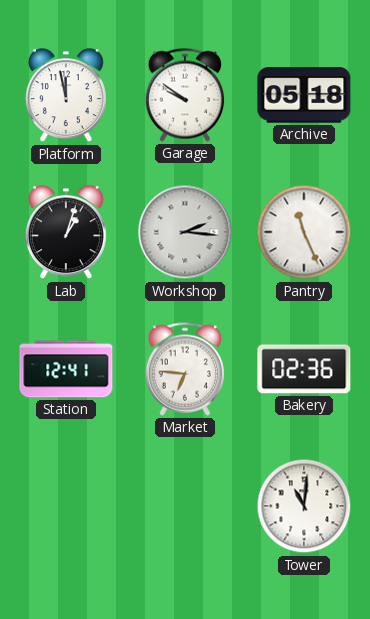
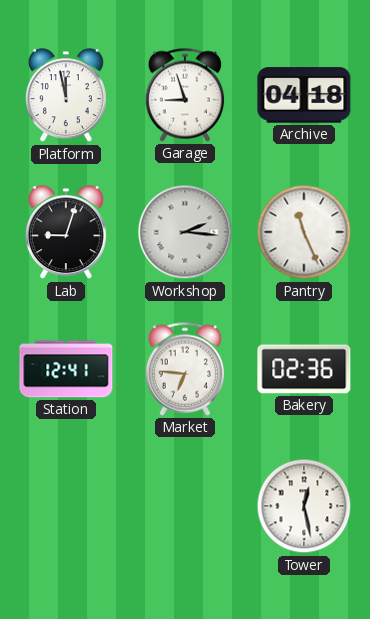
Garage: 9:51 -> 8:57 (185, 95)
Archive: 05:18 -> 04:18 (304, 95)
Lab: 1:03 -> 9:03 (66, 233)
Tower: 11:01 -> 12:28 (304, 506)
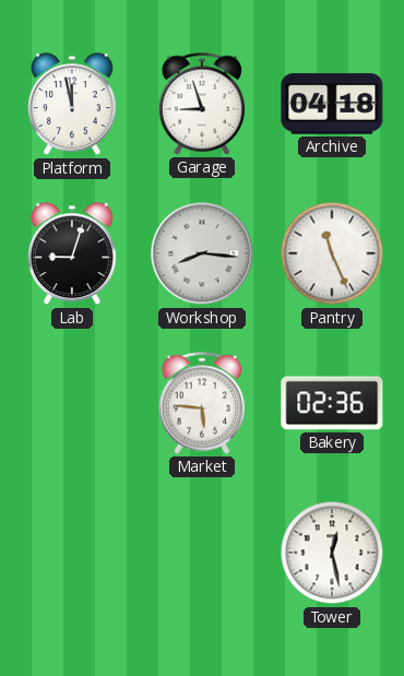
Workshop: 2:16 -> 8:16 (202, 253)
Station: 12:41 -> none (66, 369)
Market: 6:46 -> 5:46 (202, 403)
